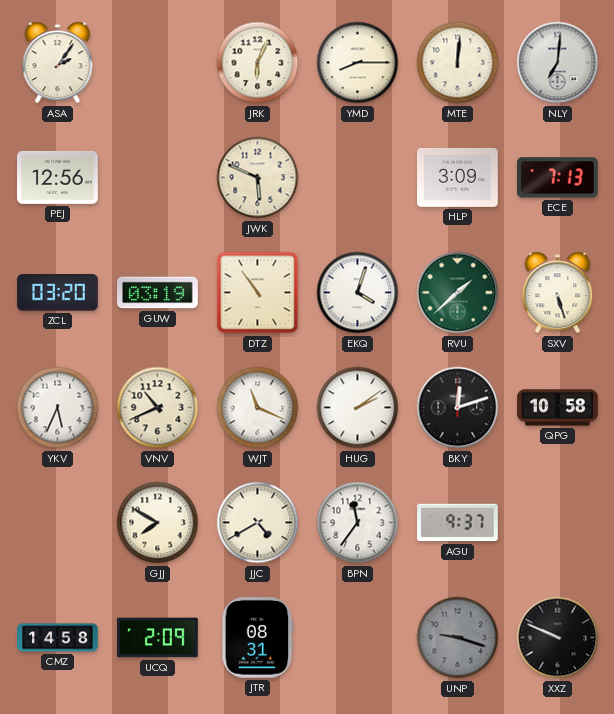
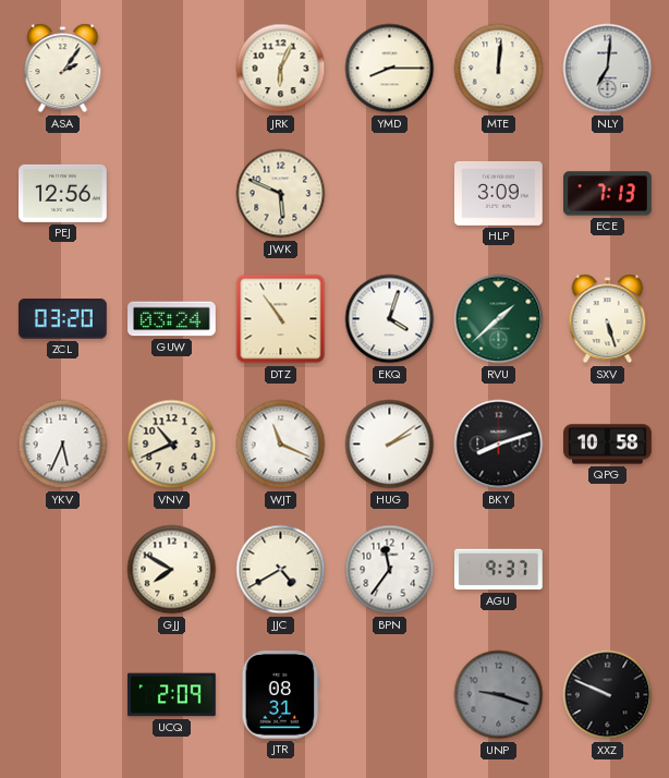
GUW: 03:19 -> 03:24 (172, 319)
BKY: 12:12 -> 8:12 (499, 445)
CMZ: 14:58 -> none (58, 638)
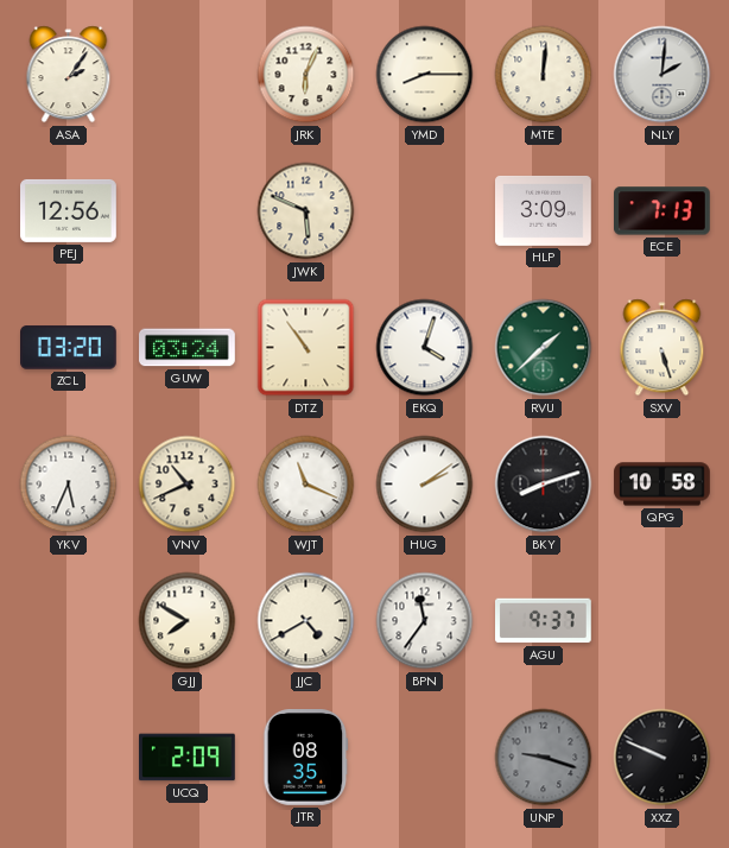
NLY: 7:01 -> 2:01 (663, 75)
JTR: 08:31 -> 08:35 (306, 758)
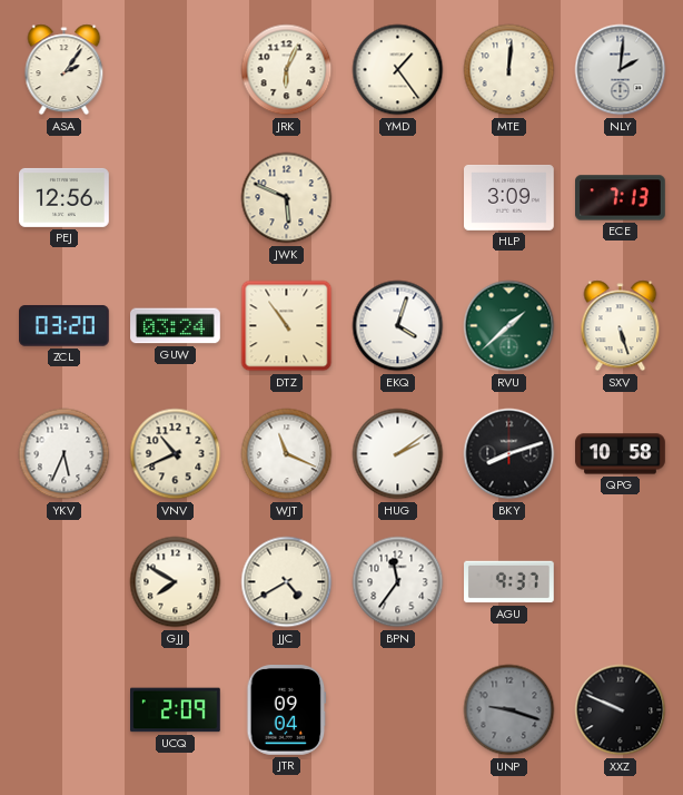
YMD: 8:15 -> 1:24 (398, 70)
JTR: 08:35 -> 09:04 (287, 710)
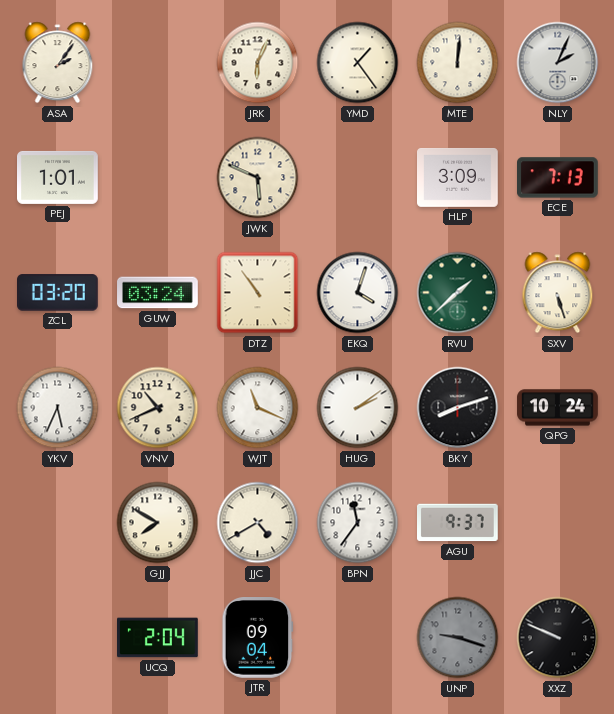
NLY: 2:01 -> 2:04 (558, 63)
PEJ: 12:56 -> 1:01 (58, 177)
QPG: 10:58 -> 10:24 (558, 408)
UCQ: 2:09 -> 2:04 (158, 638)
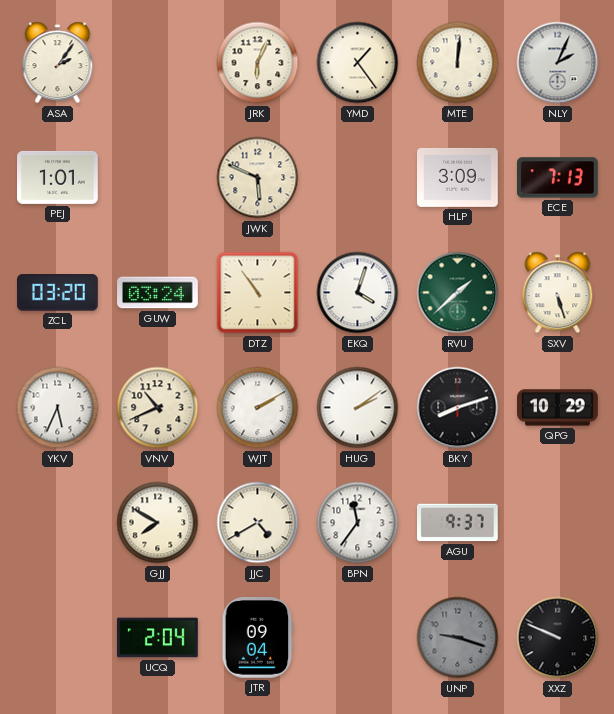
WJT: 11:19 -> 2:10 (258, 408)
QPG: 10:24 -> 10:29 (558, 408)
